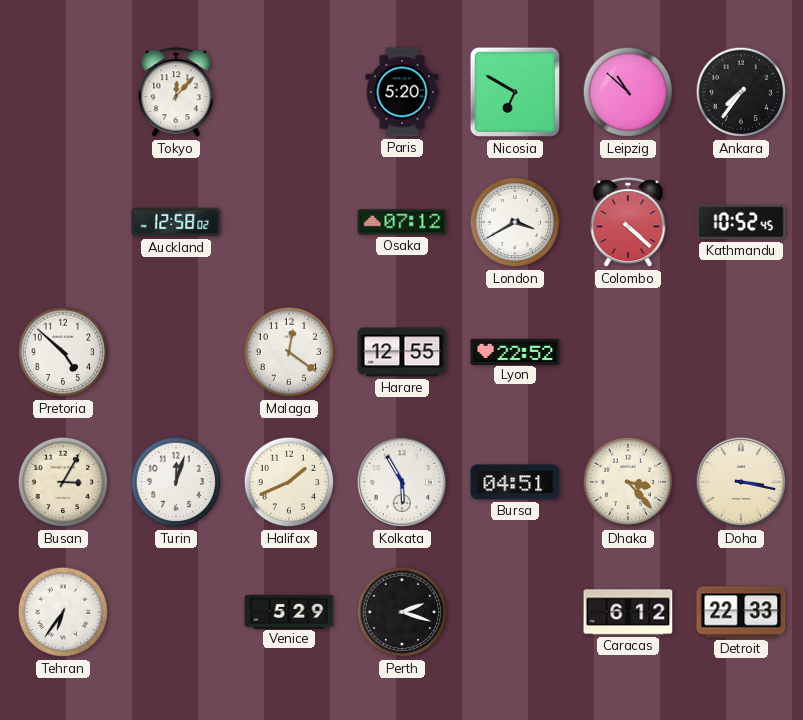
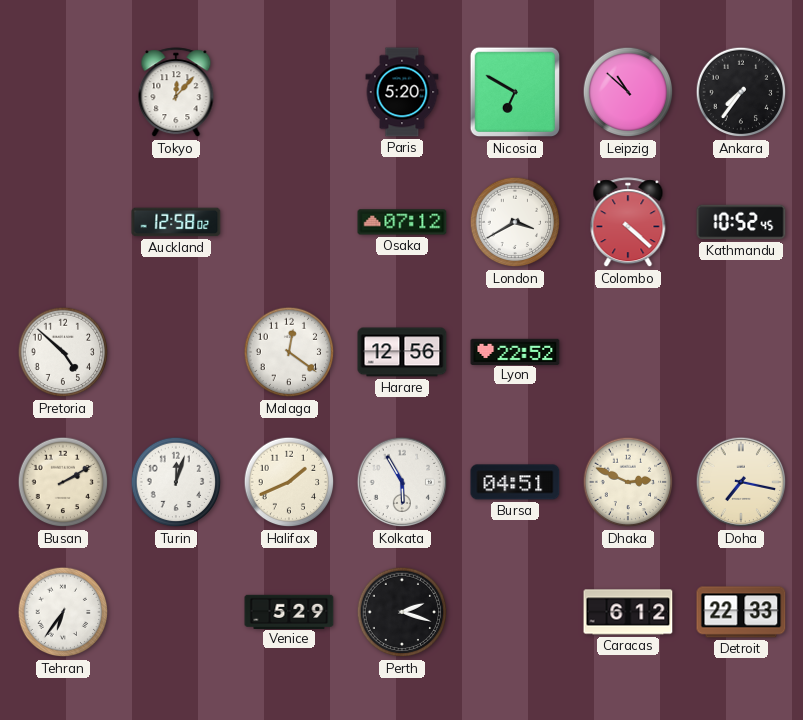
Harare: 12:55 -> 12:56 (402, 352)
Busan: 3:05 -> 2:10 (63, 482)
Dhaka: 3:23 -> 2:49 (628, 482)
Doha: 3:17 -> 7:17 (741, 482)
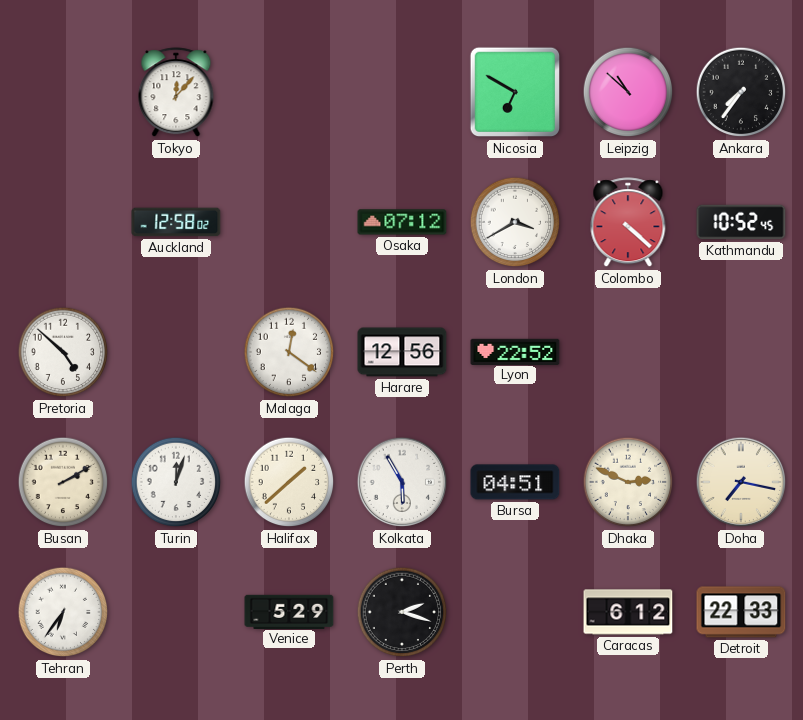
Paris: 5:20 -> none (402, 92)
Halifax: 1:41 -> 1:38 (289, 482)
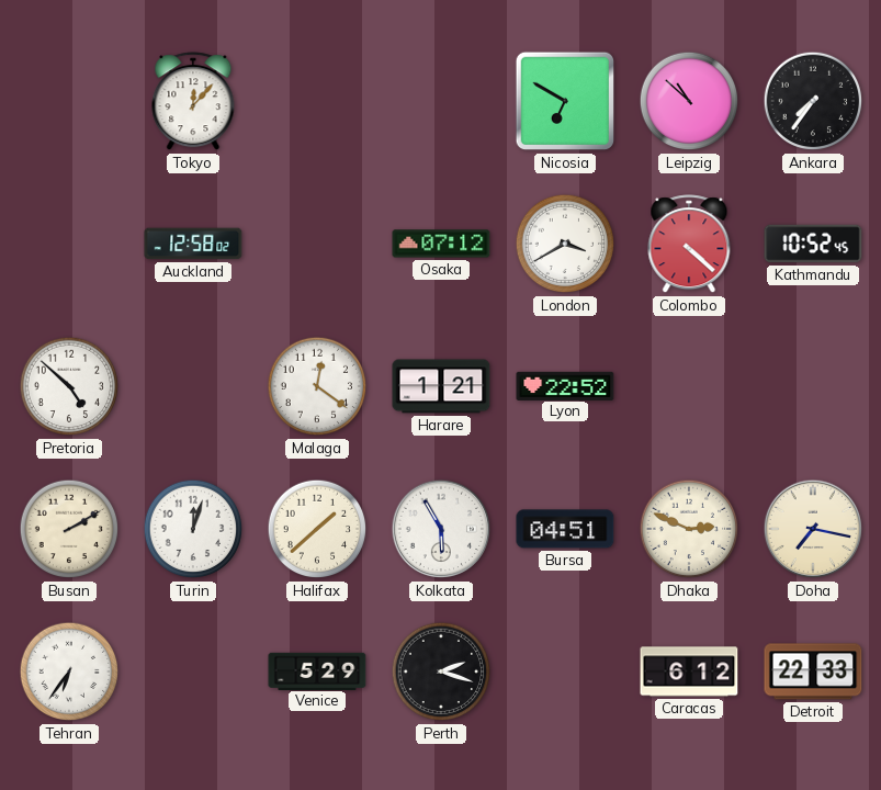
Harare: 12:56 -> 1:21 (441, 386)
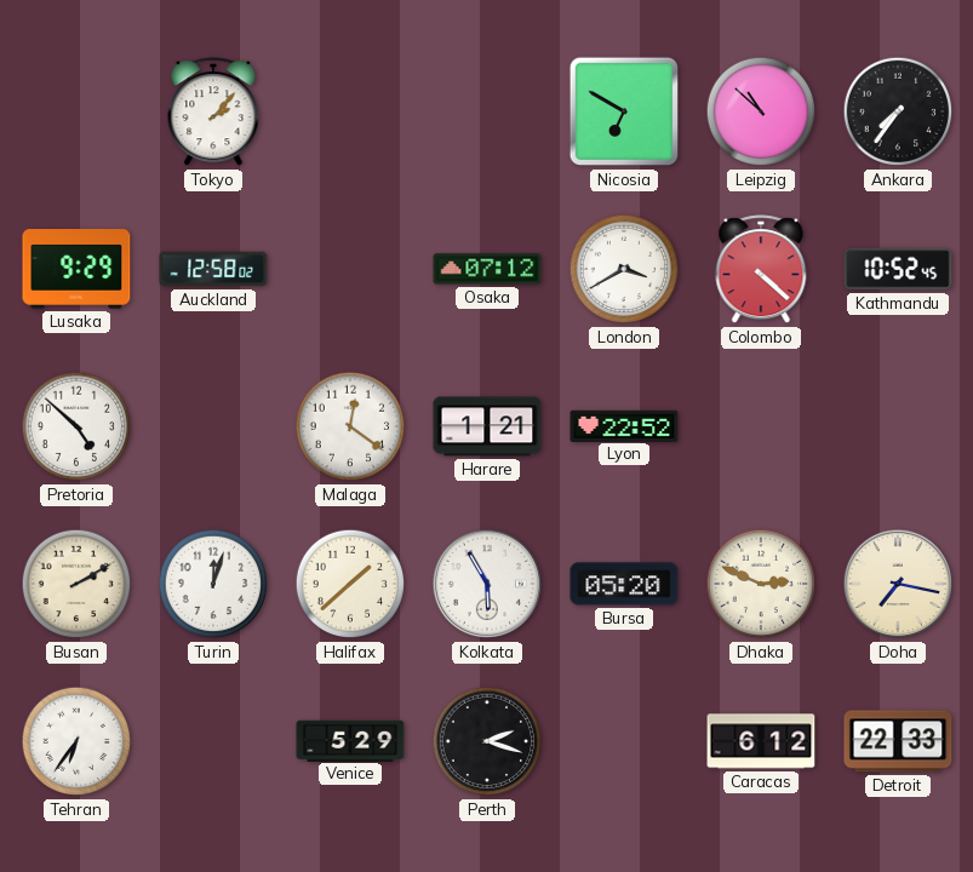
Tokyo: 12:07 -> 2:07 (213, 113)
Lusaka: none -> 9:29 (76, 269)
Bursa: 04:51 -> 05:20 (624, 584)
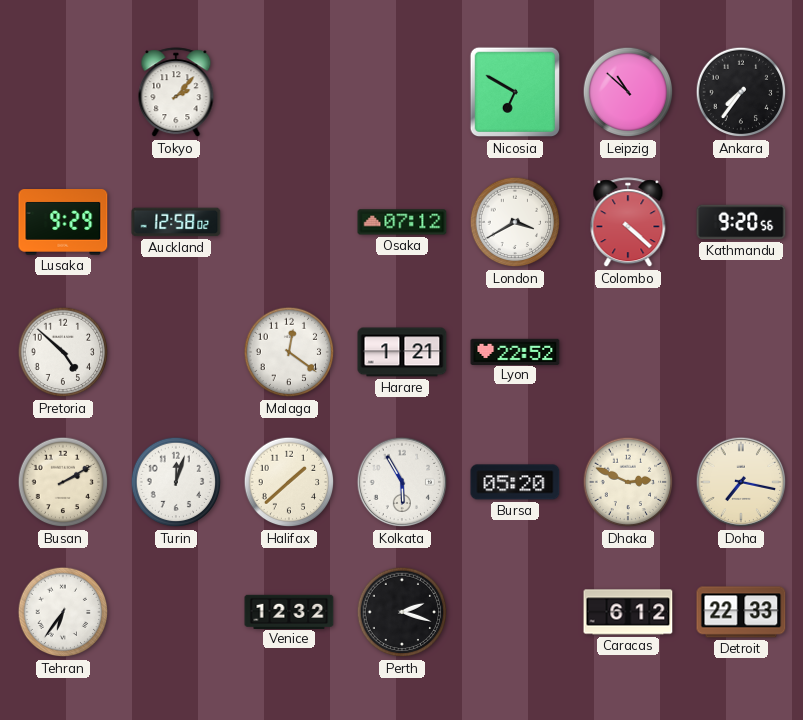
Kathmandu: 10:52 -> 9:20 (741, 222)
Venice: 5:29 -> 12:32 (289, 611)
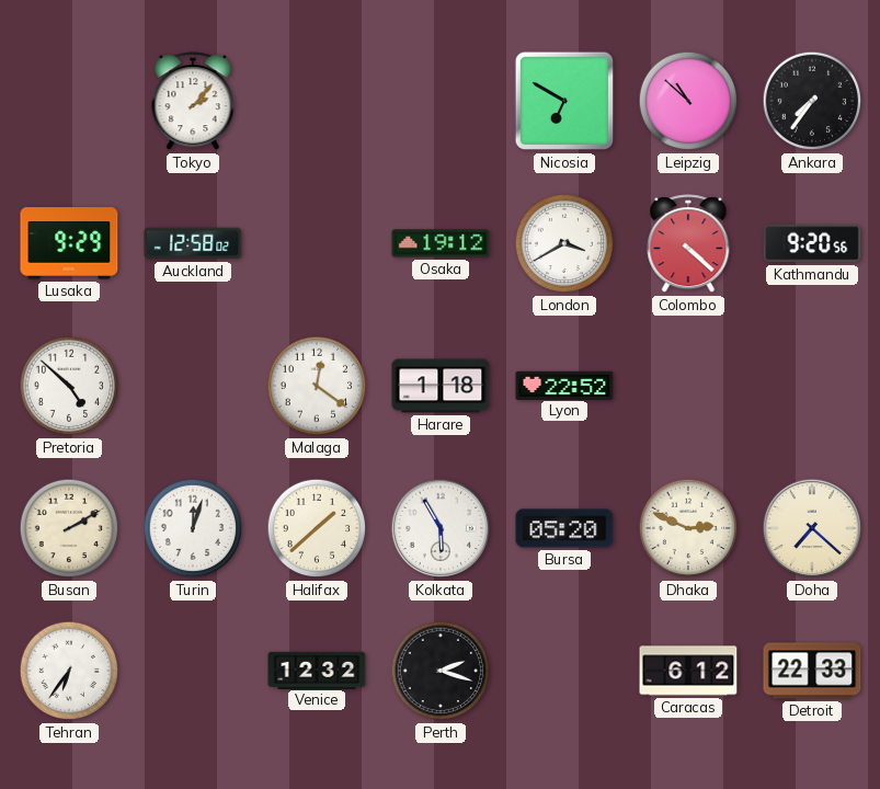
Osaka: 07:12 -> 19:12 (441, 243)
Harare: 1:21 -> 1:18 (441, 386)
Doha: 7:17 -> 7:22 (812, 528)
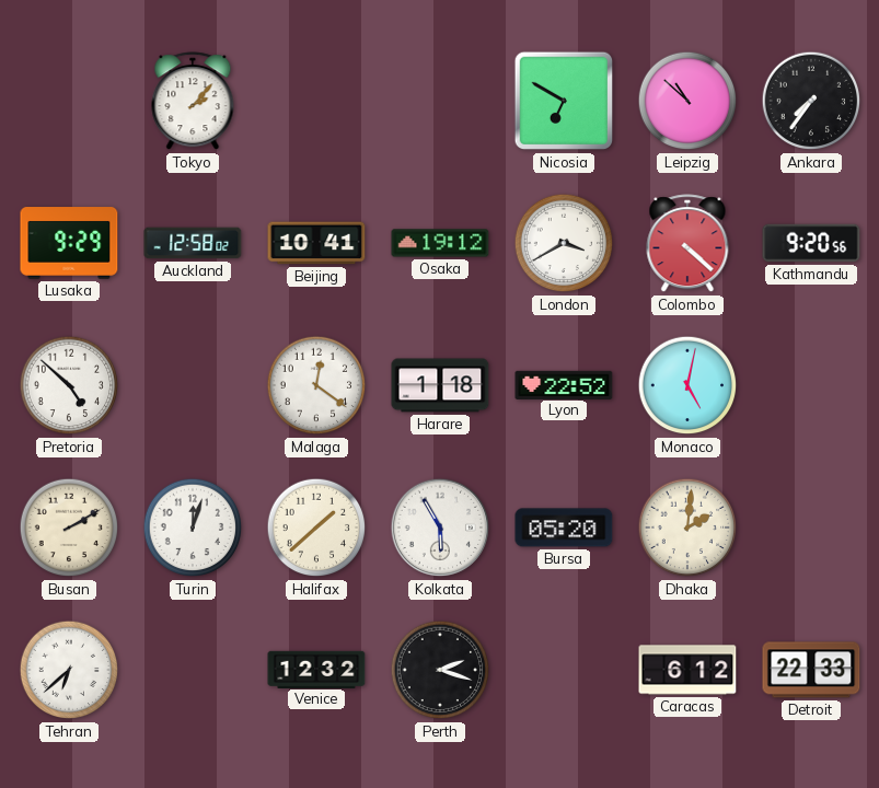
Beijing: none -> 10:41 (316, 243)
Monaco: none -> 5:02 (687, 385)
Dhaka: 2:49 -> 2:01 (687, 528)
Doha: 7:22 -> none (812, 528)
Tehran: 6:36 -> 6:38 (69, 670)
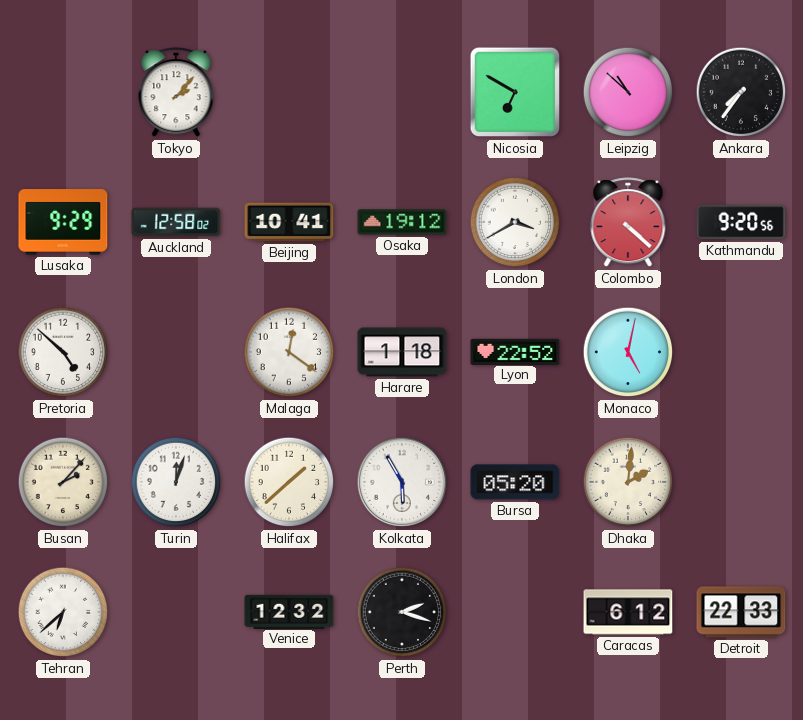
Busan: 2:10 -> 2:07 (63, 482)
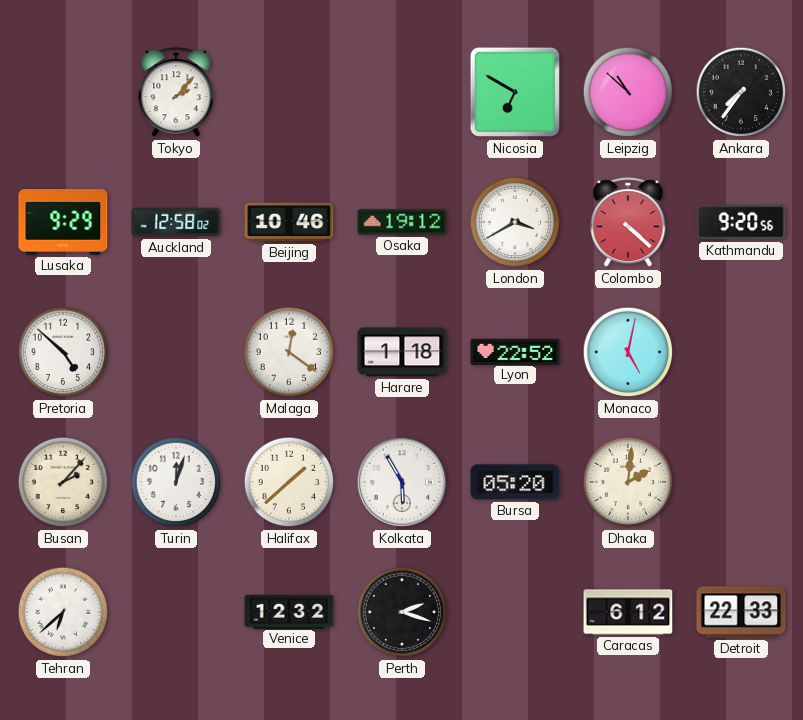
Beijing: 10:41 -> 10:46 (289, 222)
